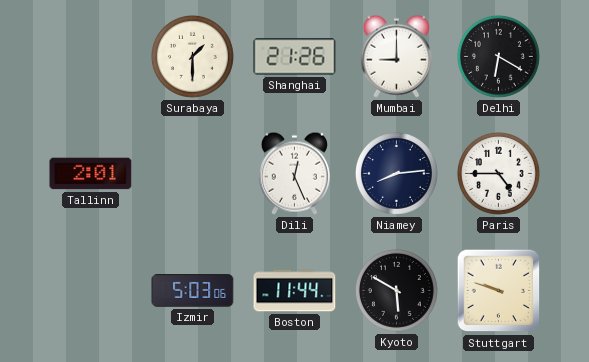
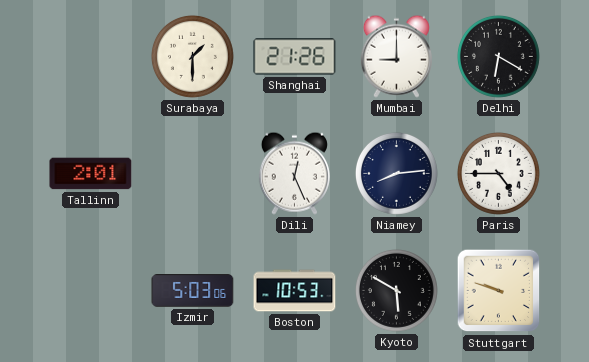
Boston: 11:44 -> 10:53 (295, 291)
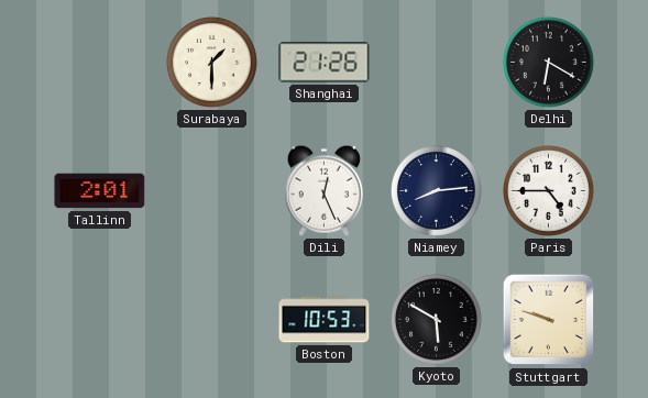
Mumbai: 9:00 -> none (396, 56)
Izmir: 5:03 -> none (193, 291)
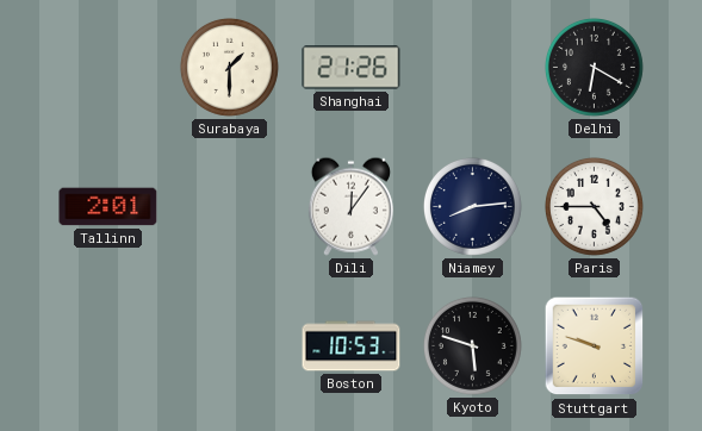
Dili: 12:26 -> 12:06 (350, 206)
Kyoto: 5:50 -> 5:48 (472, 345)
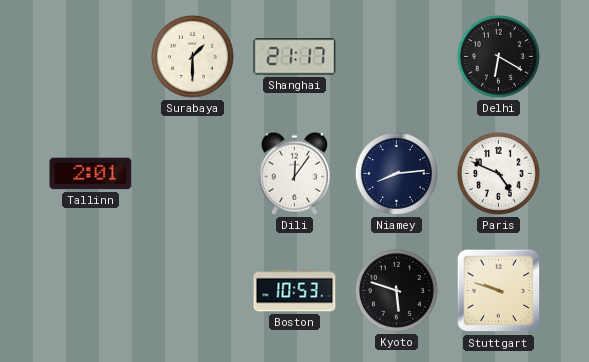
Shanghai: 21:26 -> 21:17 (295, 57)
Paris: 4:45 -> 4:49 (498, 173)
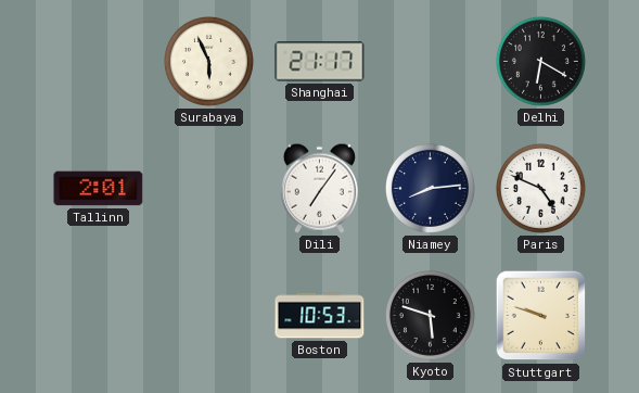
Surabaya: 1:30 -> 5:56 (208, 61)
Dili: 12:06 -> 7:06 (319, 188)
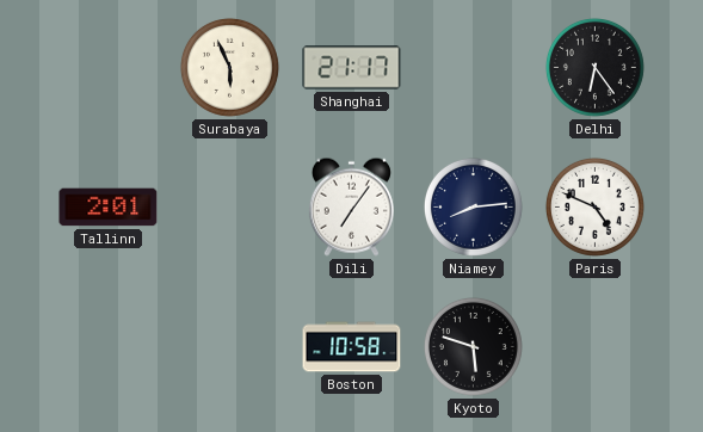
Delhi: 6:20 -> 6:24 (594, 67)
Boston: 10:53 -> 10:58 (352, 347)
Stuttgart: 9:48 -> none (541, 316)
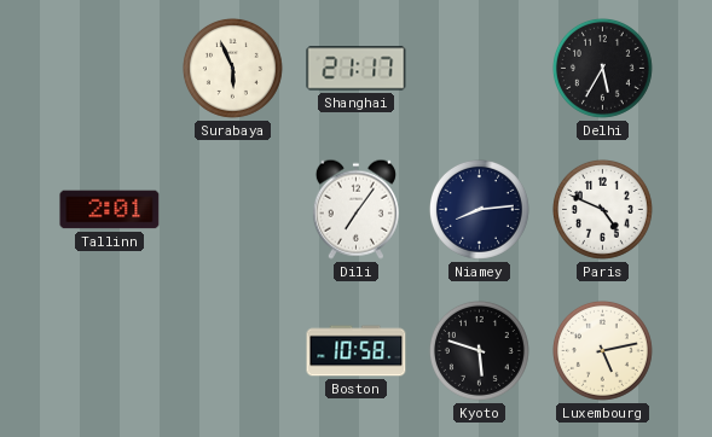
Delhi: 6:24 -> 5:35 (602, 68)
Luxembourg: none -> 5:13 (602, 350)
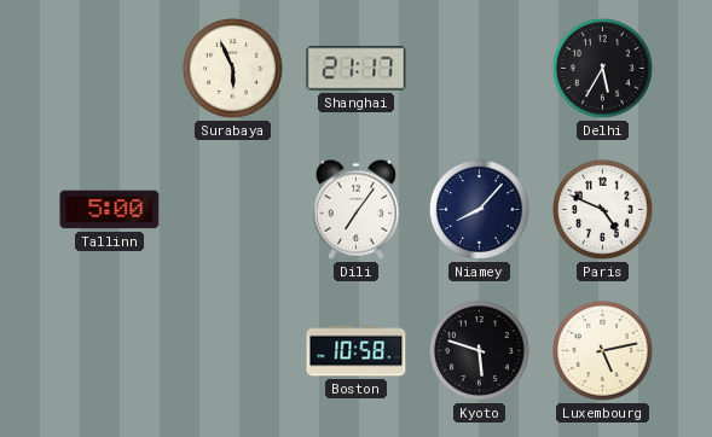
Tallinn: 2:01 -> 5:00 (110, 210)
Niamey: 8:14 -> 8:07 (479, 209)
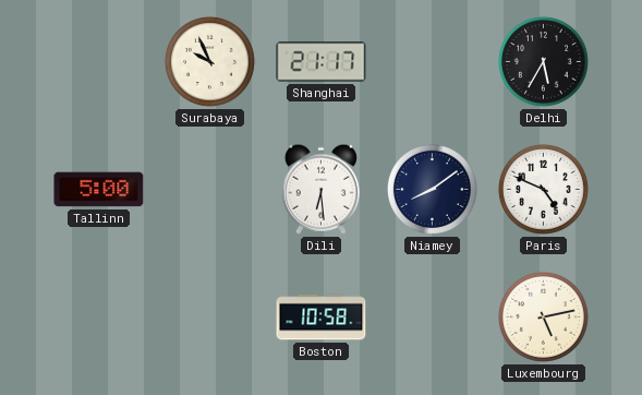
Surabaya: 5:56 -> 9:56 (209, 61)
Dili: 7:06 -> 6:29 (320, 189)
Niamey: 8:07 -> 8:09 (432, 189)
Kyoto: 5:48 -> none (479, 350)
